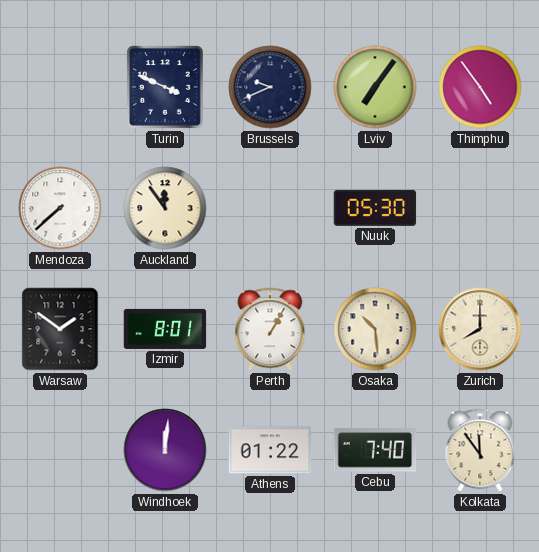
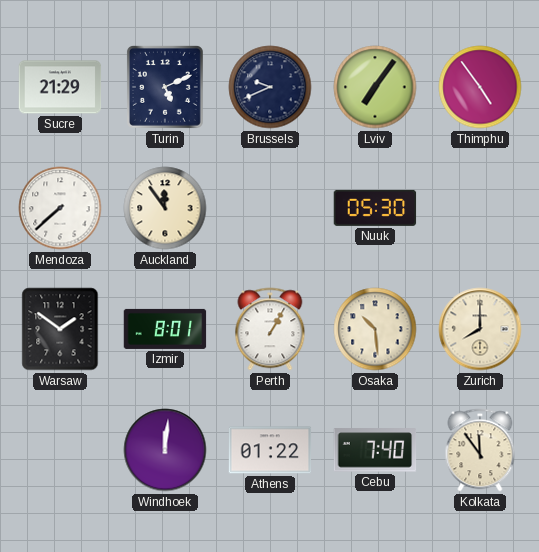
Sucre: none -> 21:29 (60, 87)
Turin: 3:49 -> 5:11 (165, 87)
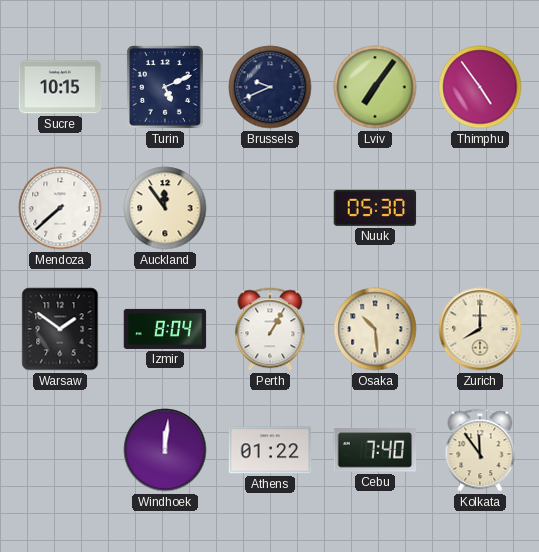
Sucre: 21:29 -> 10:15 (60, 87)
Izmir: 8:01 -> 8:04 (165, 329)
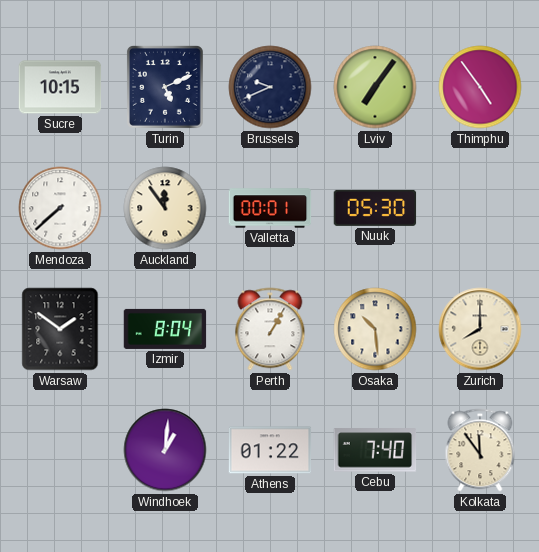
Valletta: none -> 00:01 (270, 208)
Windhoek: 12:01 -> 1:01 (165, 450)
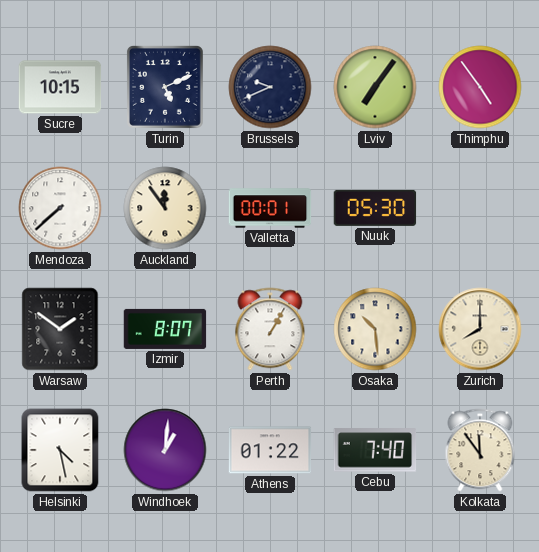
Izmir: 8:04 -> 8:07 (165, 329)
Helsinki: none -> 4:28 (60, 450)
